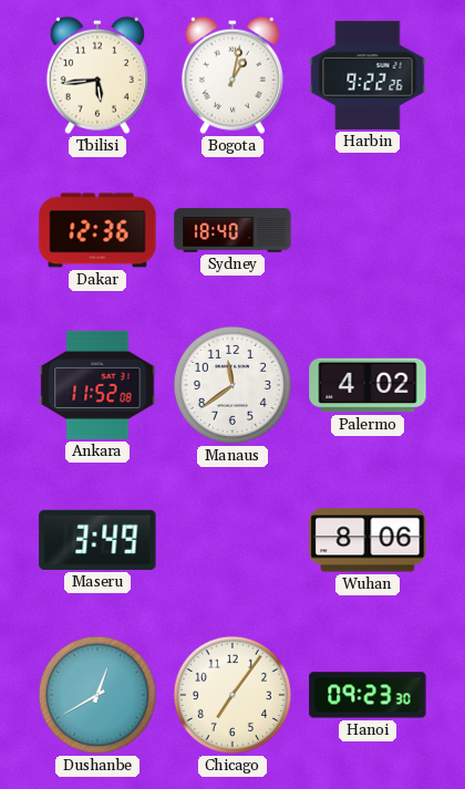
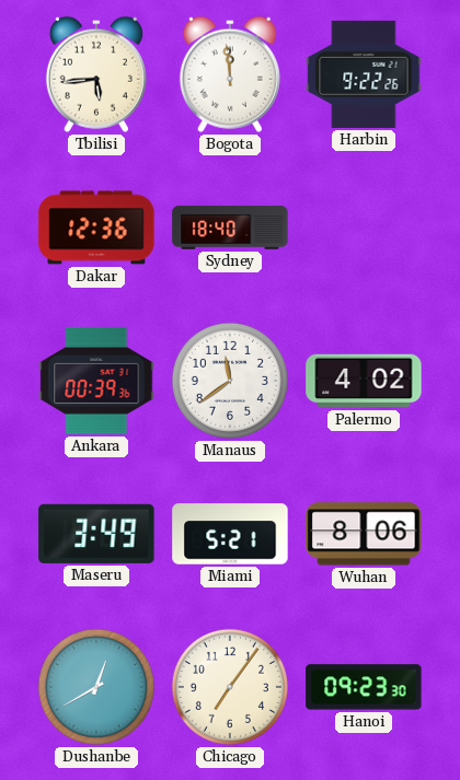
Bogota: 1:02 -> 11:59 (230, 74)
Ankara: 11:52 -> 00:39 (96, 381)
Miami: none -> 5:21 (230, 534)
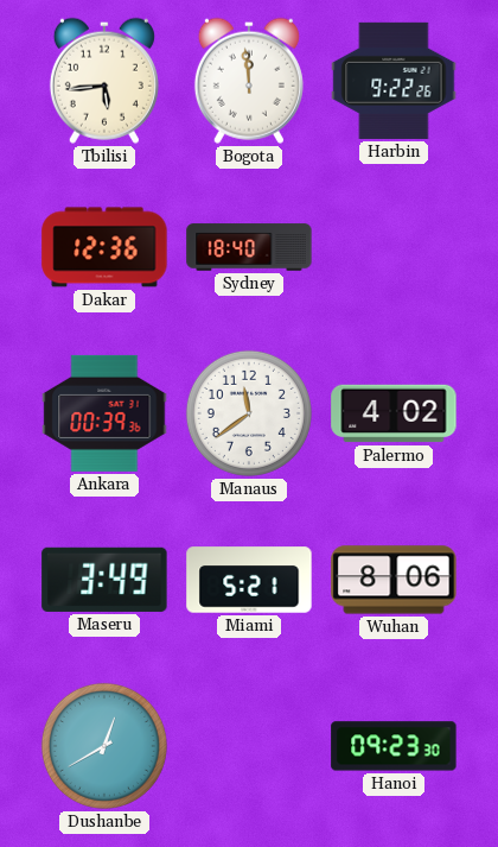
Chicago: 7:06 -> none (230, 687)
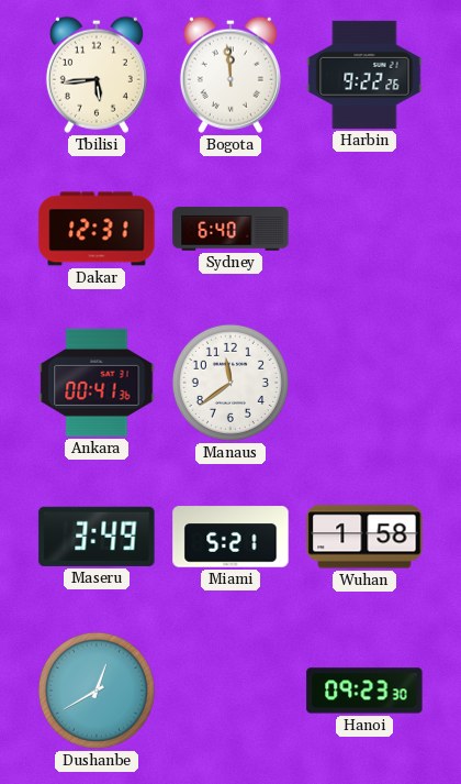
Dakar: 12:36 -> 12:31 (97, 229)
Sydney: 18:40 -> 6:40 (231, 229)
Ankara: 00:39 -> 00:41 (97, 383)
Palermo: 4:02 -> none (394, 413)
Wuhan: 8:06 -> 1:58 (364, 537)
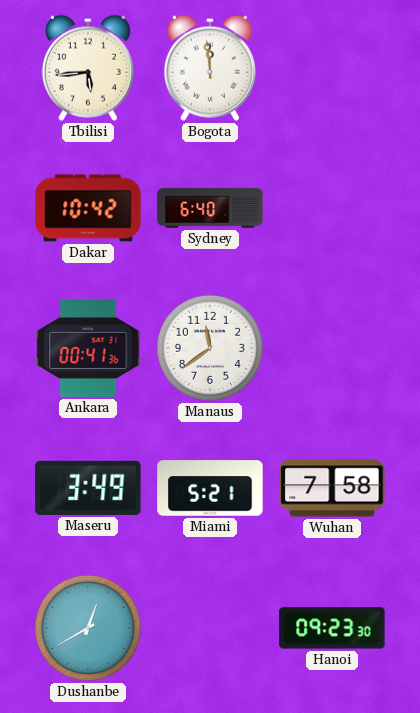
Harbin: 9:22 -> none (364, 75)
Dakar: 12:31 -> 10:42 (88, 208)
Wuhan: 1:58 -> 7:58 (332, 488)
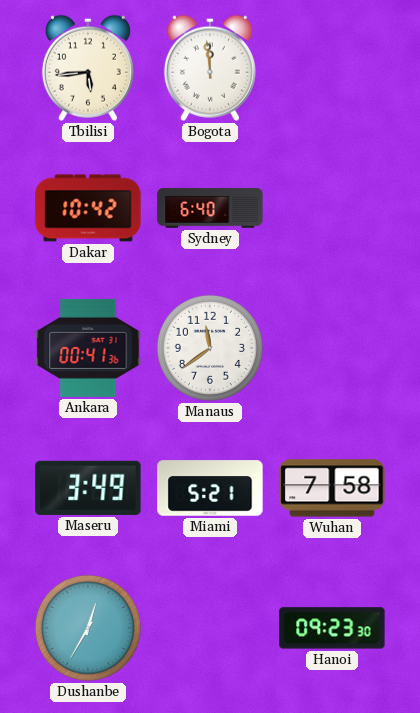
Dushanbe: 12:40 -> 12:35 (88, 628)
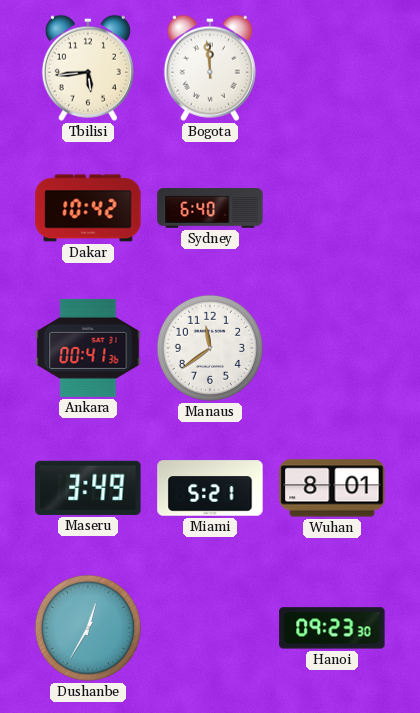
Wuhan: 7:58 -> 8:01 (332, 488)
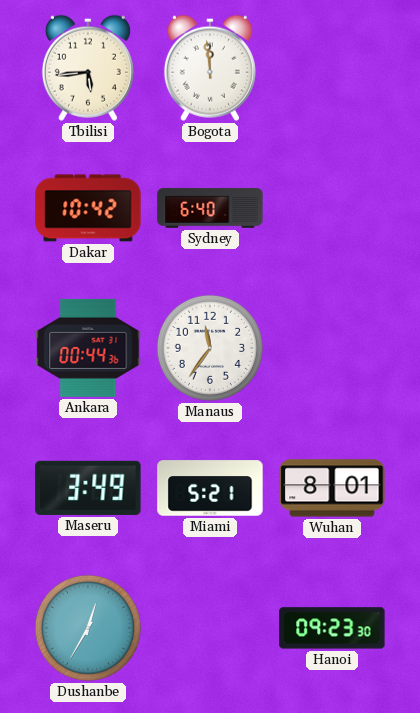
Ankara: 00:41 -> 00:44 (88, 348)
Manaus: 11:39 -> 11:36 (210, 348)
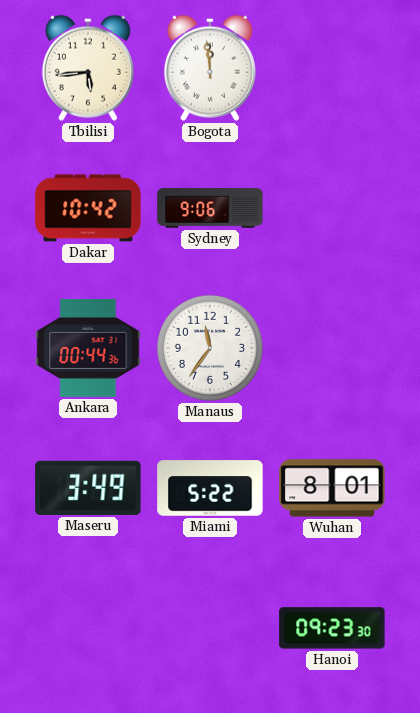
Sydney: 6:40 -> 9:06 (210, 208)
Miami: 5:21 -> 5:22 (210, 488)
Dushanbe: 12:35 -> none (88, 628)
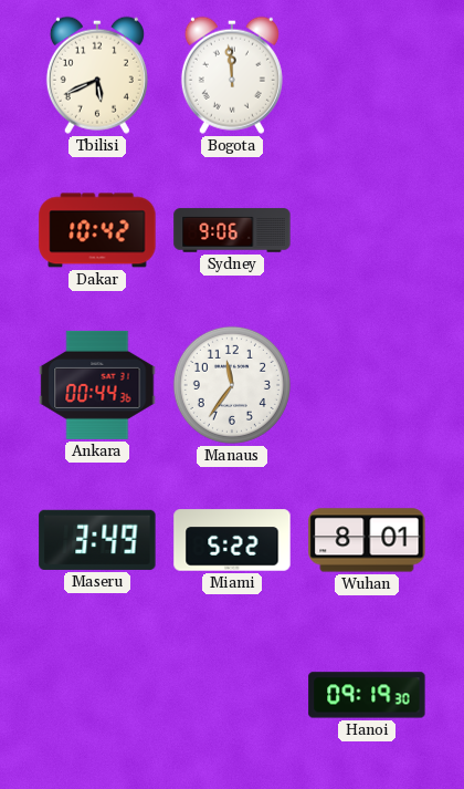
Tbilisi: 5:44 -> 5:41 (97, 75)
Hanoi: 09:23 -> 09:19 (367, 695)
